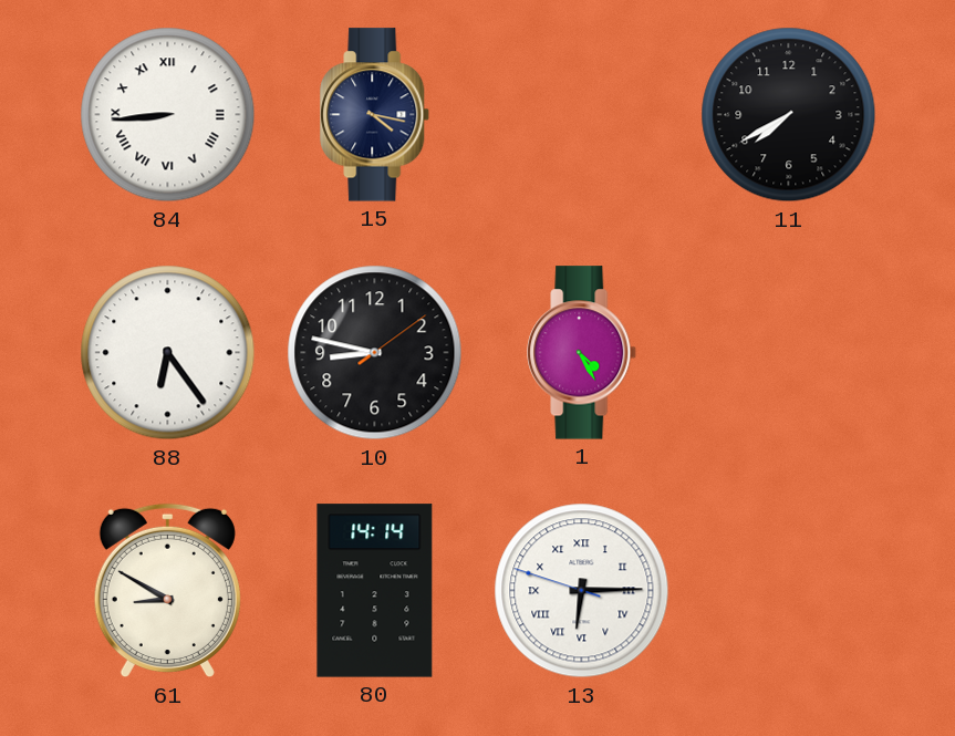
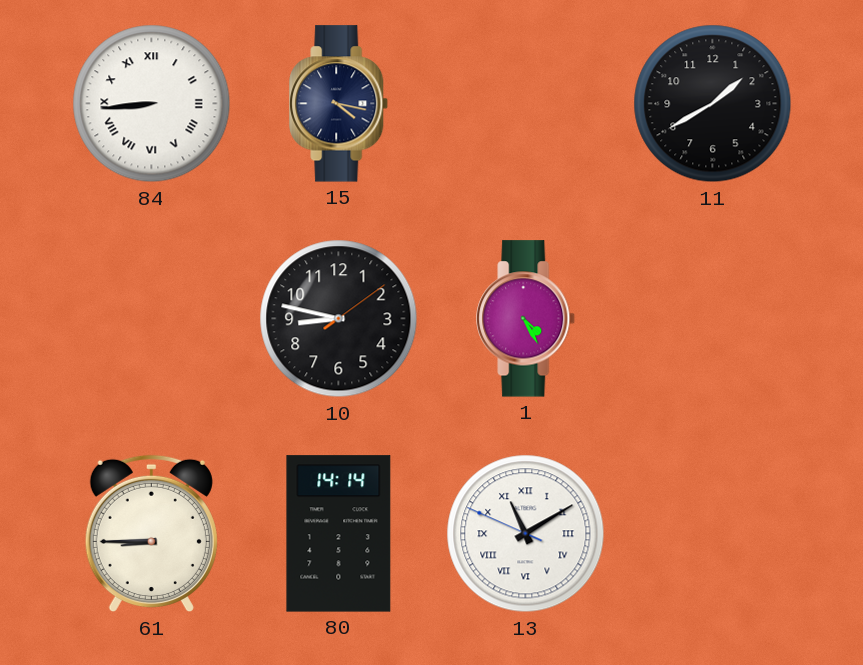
11: 7:40 -> 1:40 (713, 104)
88: 6:24 -> none (168, 353)
61: 8:50 -> 8:45 (151, 534)
13: 6:14 -> 11:09 (526, 534)
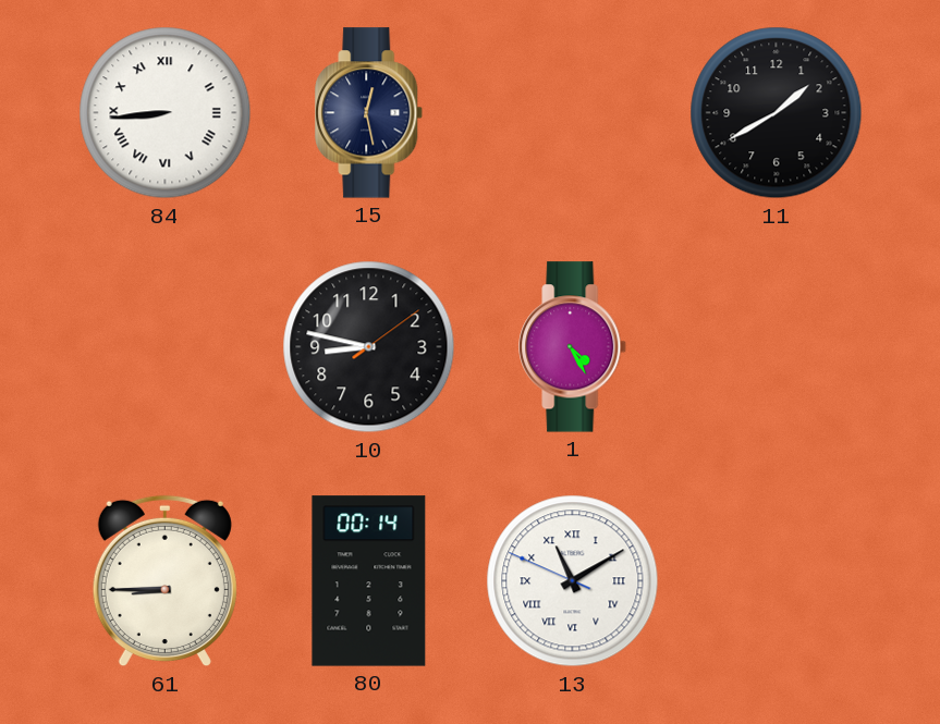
15: 4:17 -> 12:28 (369, 113)
80: 14:14 -> 00:14 (369, 581)
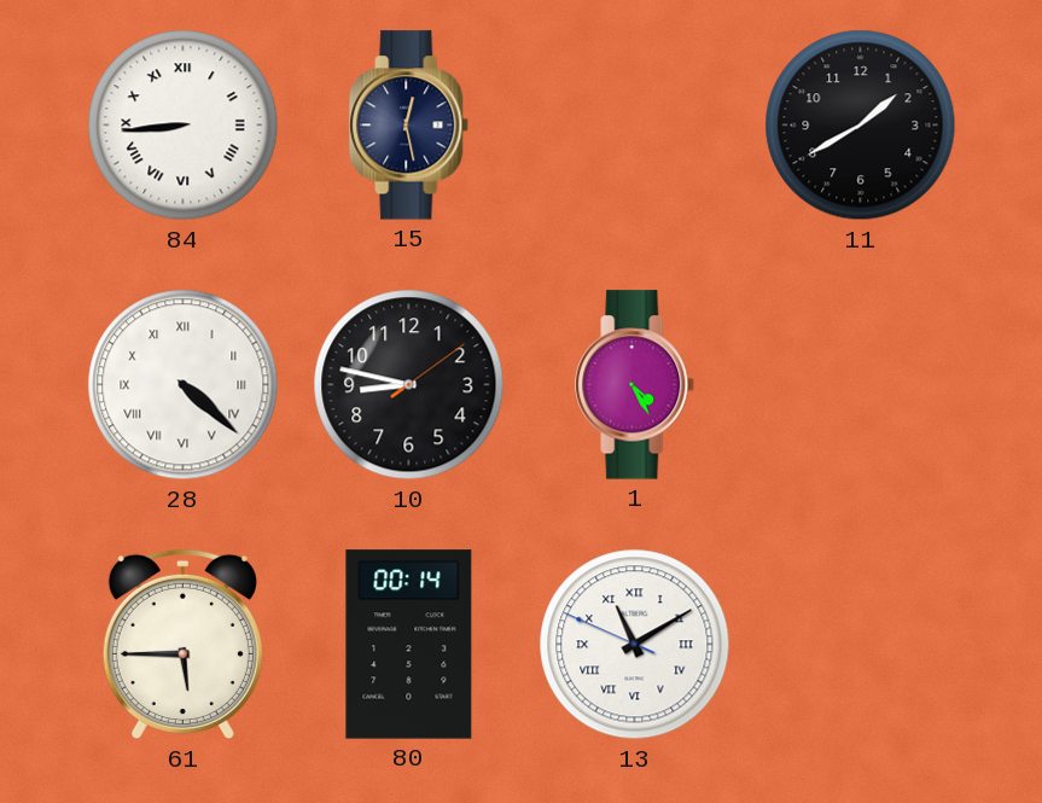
28: none -> 4:22 (184, 385)
61: 8:45 -> 5:45 (182, 645)
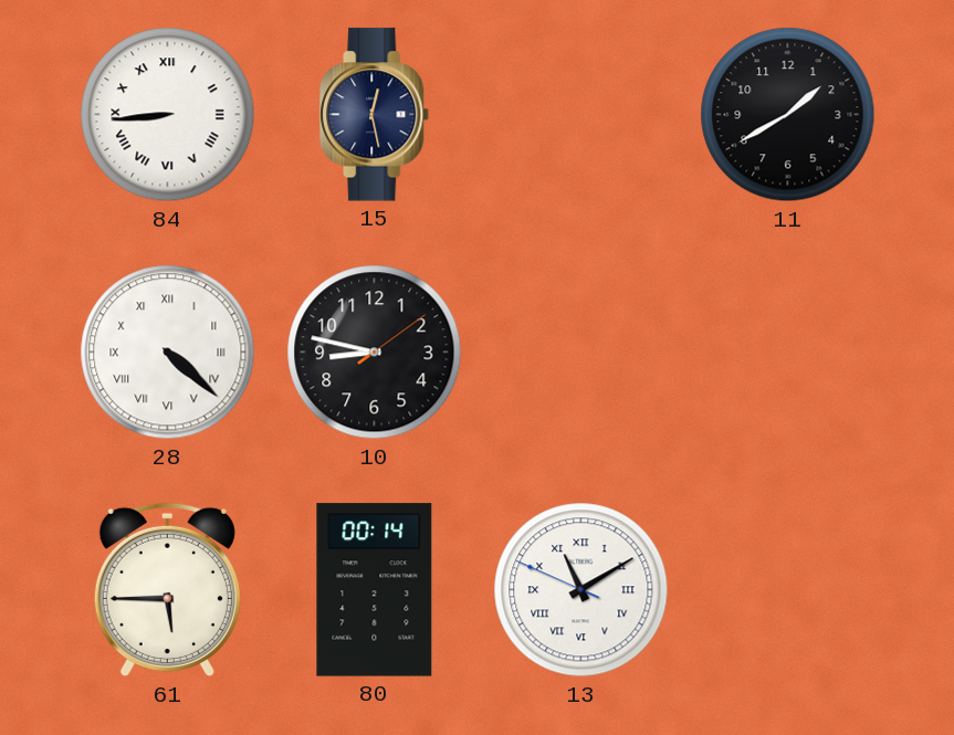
1: 4:25 -> none (635, 385)
